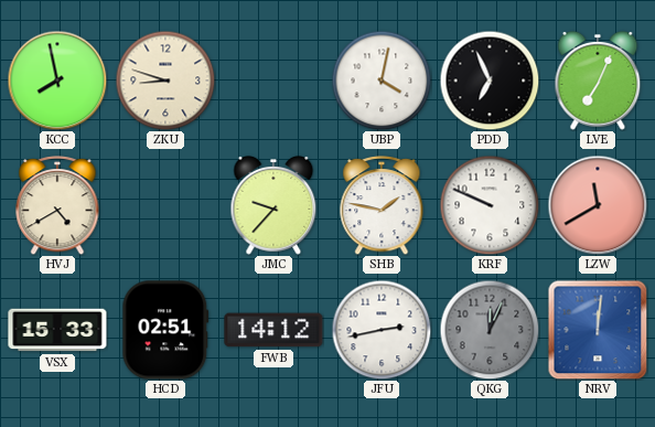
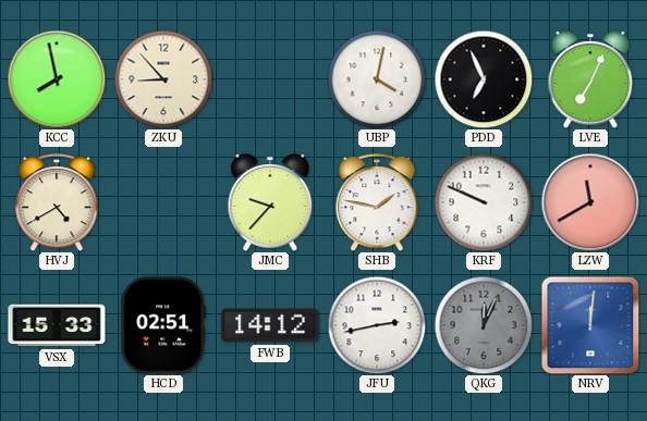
ZKU: 8:48 -> 8:53 (163, 79)
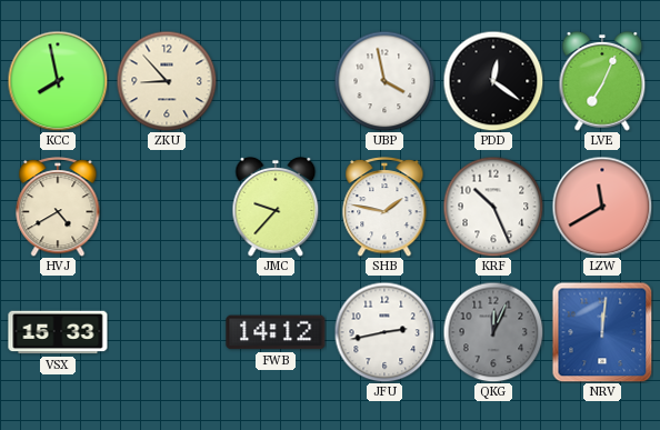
UBP: 4:02 -> 3:58 (384, 81)
PDD: 6:56 -> 12:21 (493, 81)
KRF: 9:49 -> 10:26 (493, 207)
HCD: 02:51 -> none (163, 325)
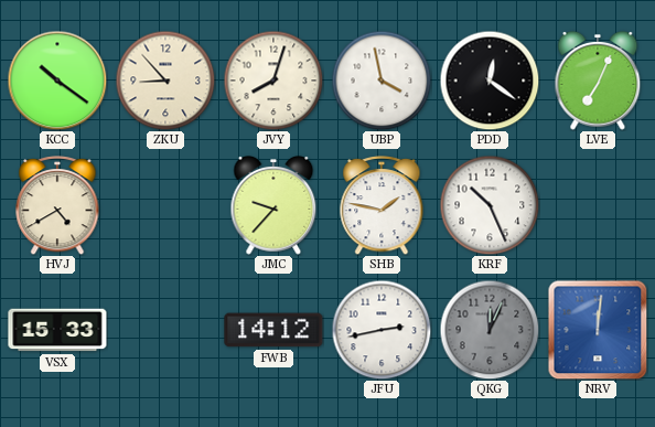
KCC: 7:58 -> 10:21 (57, 81)
JVY: none -> 8:03 (273, 81)
LZW: 11:40 -> none (602, 207)
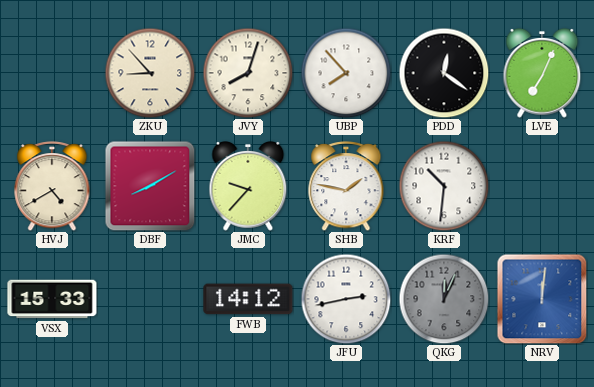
KCC: 10:21 -> none (57, 81)
UBP: 3:58 -> 7:53 (346, 73)
DBF: none -> 8:10 (150, 186)
KRF: 10:26 -> 10:31 (444, 186)
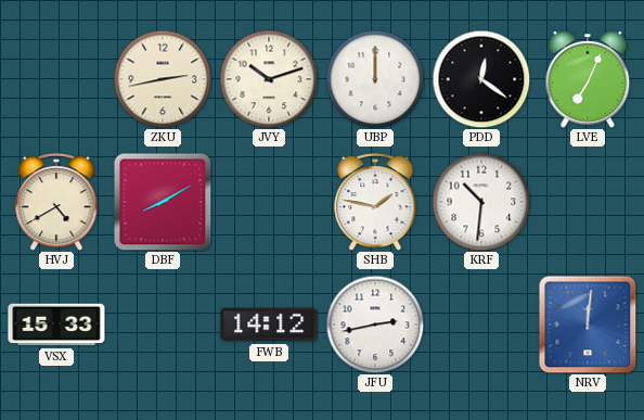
ZKU: 8:53 -> 2:43 (163, 79)
JVY: 8:03 -> 10:12 (269, 79)
UBP: 7:53 -> 12:00 (375, 79)
JMC: 9:37 -> none (248, 187)
QKG: 12:04 -> none (444, 299)
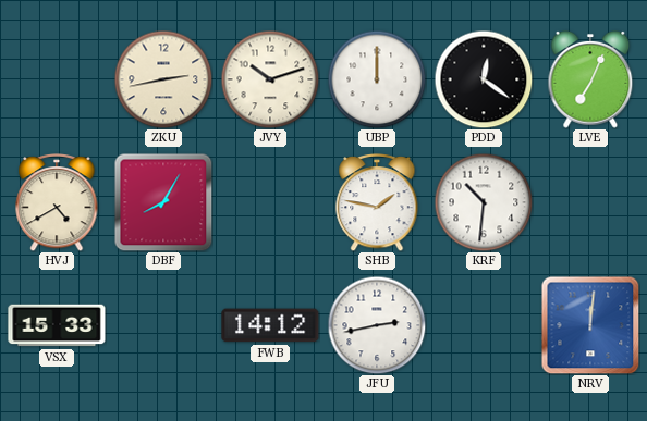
DBF: 8:10 -> 8:05 (163, 202)
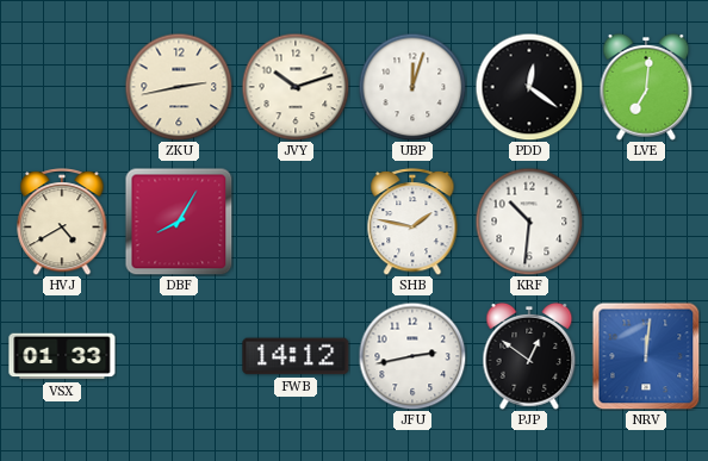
UBP: 12:00 -> 12:03 (412, 87)
LVE: 7:04 -> 7:01 (646, 88)
VSX: 15:33 -> 01:33 (62, 356)
PJP: none -> 12:51 (529, 357)
